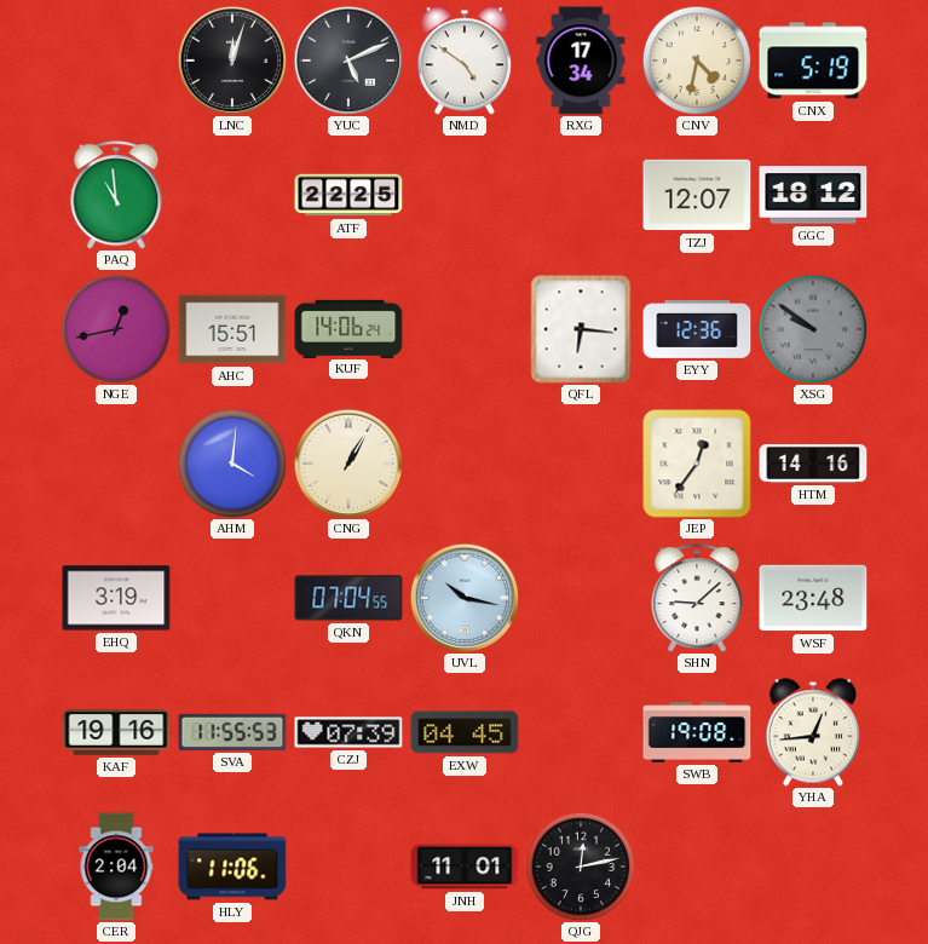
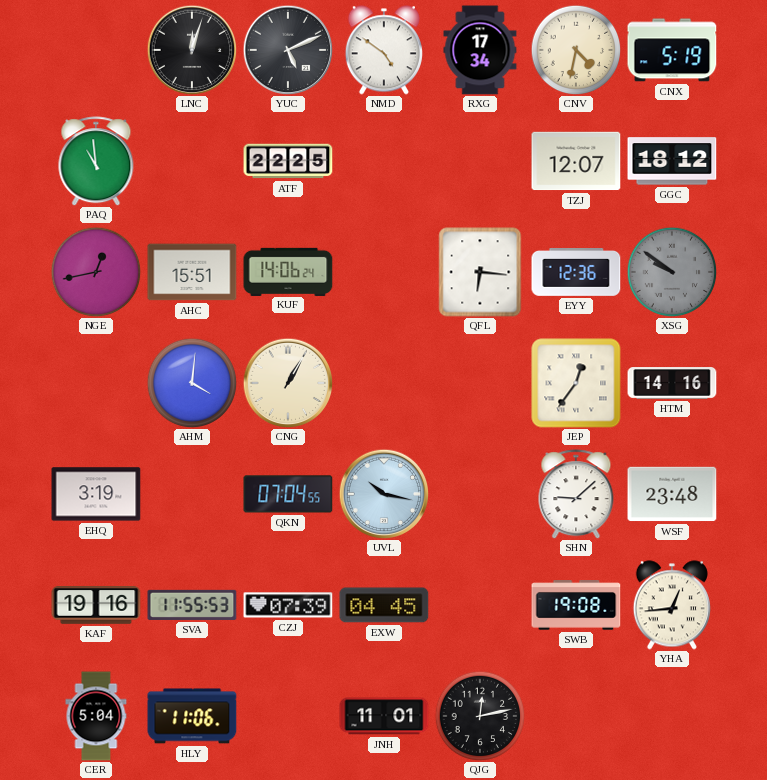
CER: 2:04 -> 5:04 (96, 716)
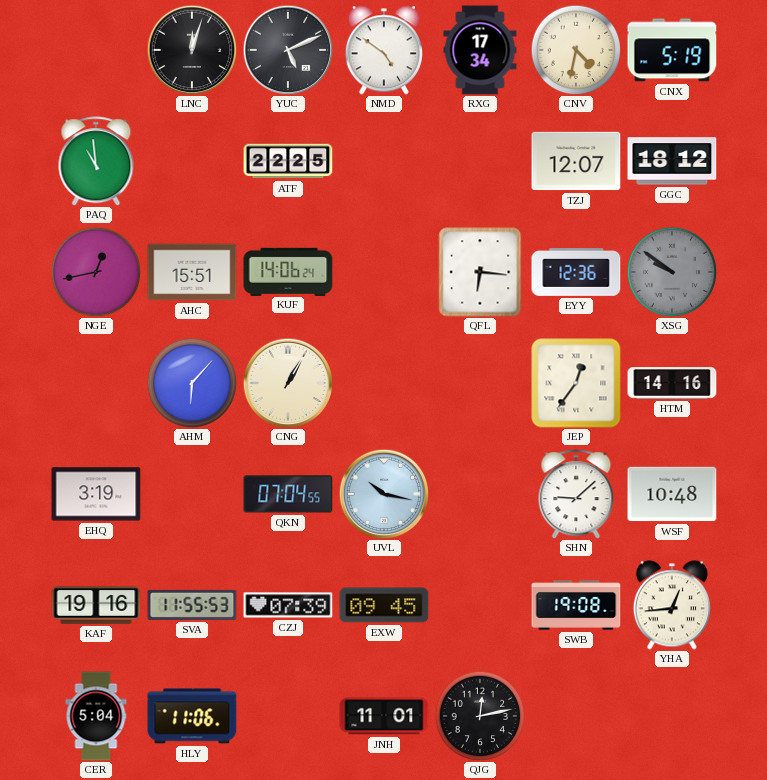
AHM: 4:01 -> 6:07 (192, 383)
WSF: 23:48 -> 10:48 (672, 494)
EXW: 04:45 -> 09:45 (384, 605)
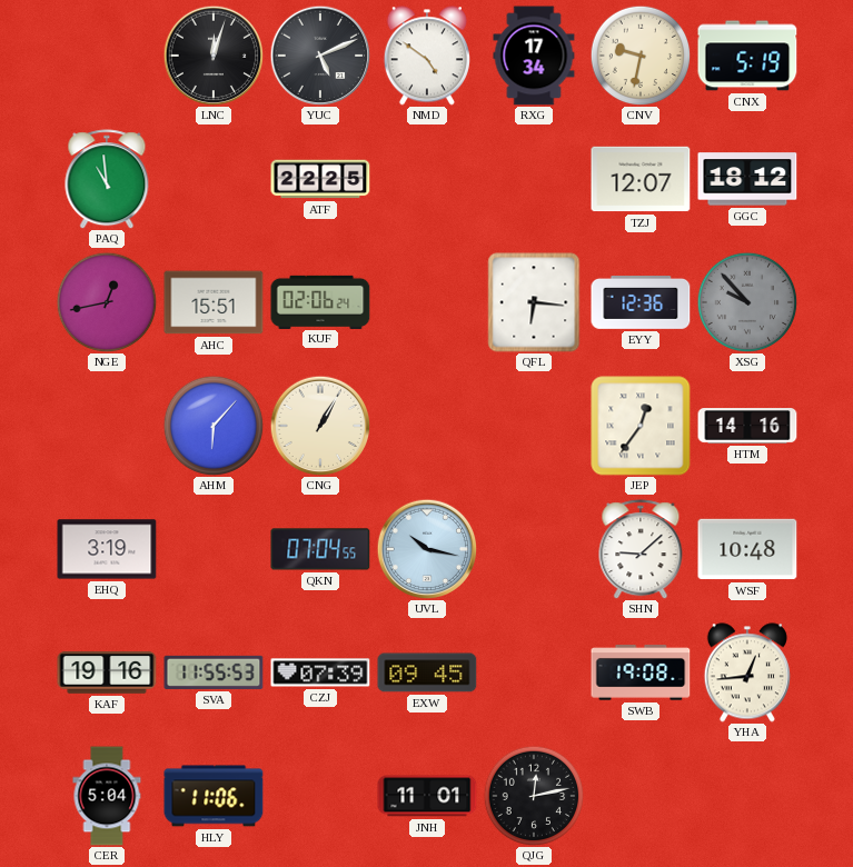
CNV: 4:32 -> 9:32 (641, 56)
KUF: 14:06 -> 02:06 (320, 301)
XSG: 9:51 -> 9:53 (747, 302)
